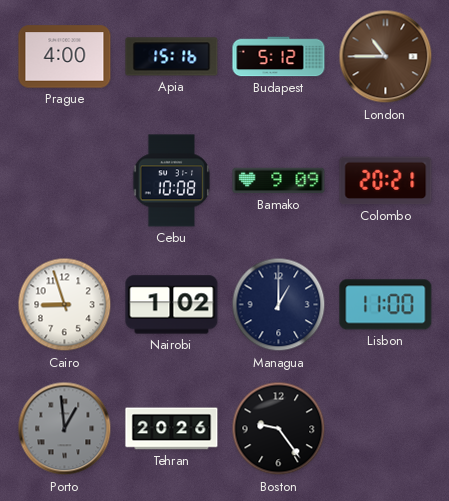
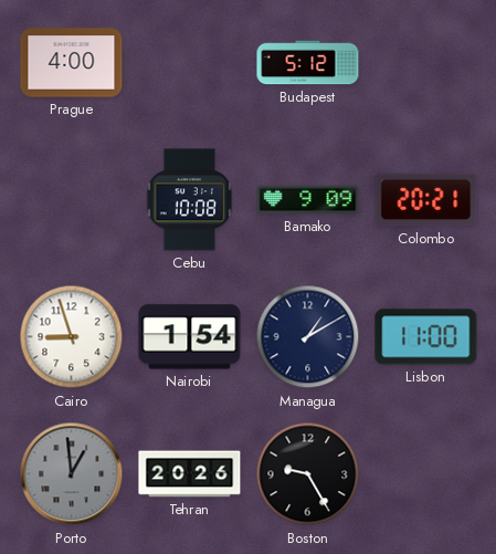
Apia: 15:16 -> none (172, 57)
London: 10:45 -> none (386, 57)
Nairobi: 1:02 -> 1:54 (190, 337)
Managua: 1:00 -> 1:10 (308, 337)
Boston: 9:24 -> 9:25 (308, 474)
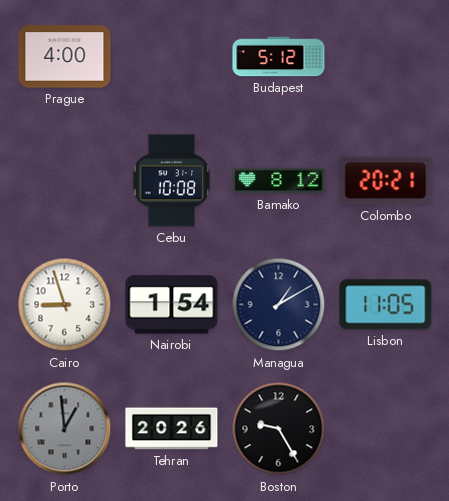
Bamako: 9:09 -> 8:12 (279, 181)
Lisbon: 11:00 -> 11:05 (386, 305)
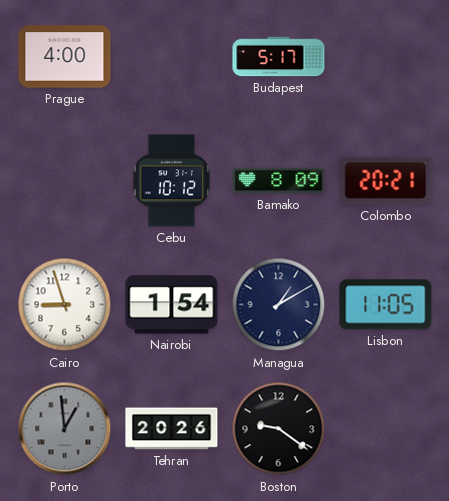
Budapest: 5:12 -> 5:17 (279, 57)
Cebu: 10:08 -> 10:12 (172, 181)
Bamako: 8:12 -> 8:09 (279, 181)
Boston: 9:25 -> 9:21 (279, 429)
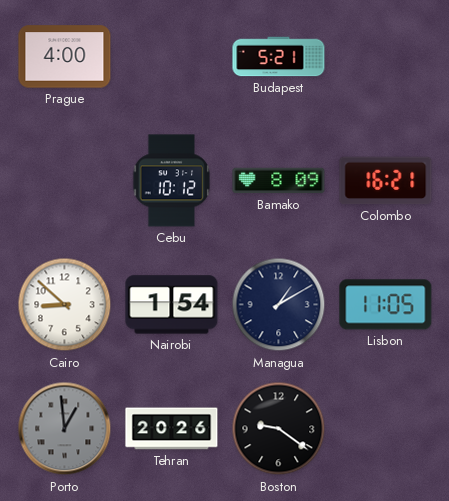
Budapest: 5:17 -> 5:21 (279, 57)
Colombo: 20:21 -> 16:21 (386, 181)
Cairo: 8:57 -> 8:52 (65, 305)
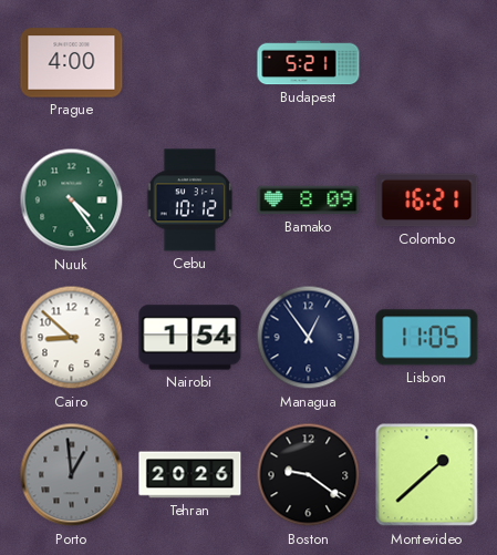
Nuuk: none -> 4:24 (72, 201)
Managua: 1:10 -> 12:54 (309, 338)
Montevideo: none -> 1:38 (427, 475)
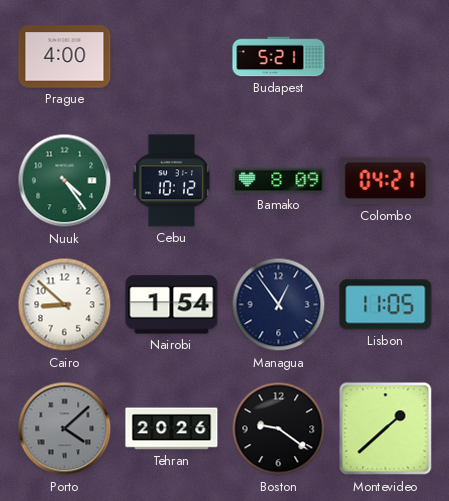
Colombo: 16:21 -> 04:21 (386, 181)
Porto: 12:59 -> 4:08 (65, 429)
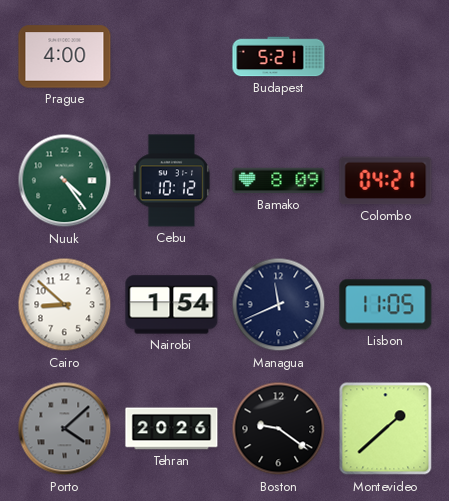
Managua: 12:54 -> 11:41 (279, 305)
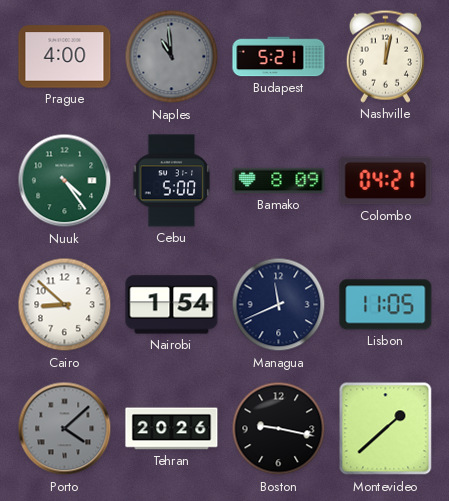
Naples: none -> 10:59 (172, 57)
Nashville: none -> 12:02 (385, 56)
Cebu: 10:12 -> 5:00 (172, 181)
Boston: 9:21 -> 9:17 (279, 429)
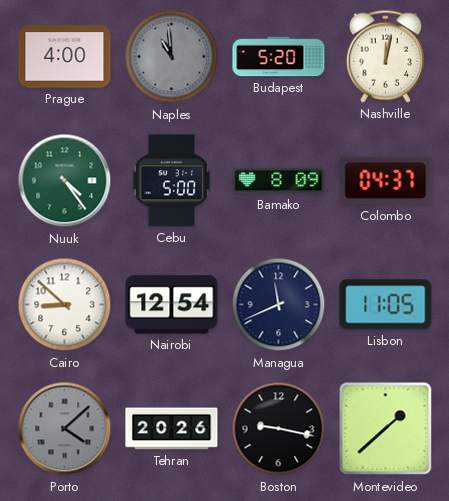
Budapest: 5:21 -> 5:20 (279, 57)
Colombo: 04:21 -> 04:37 (386, 181)
Nairobi: 1:54 -> 12:54 (172, 305)
